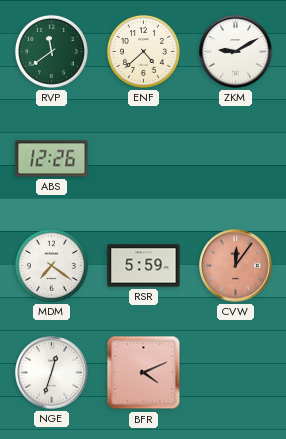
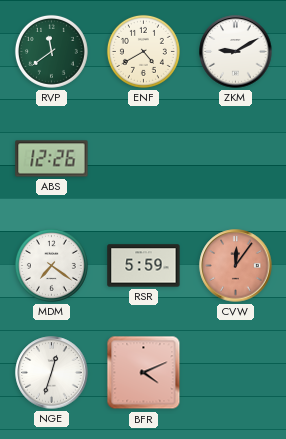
ENF: 4:38 -> 4:40 (143, 51)
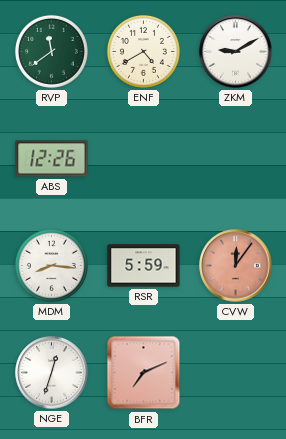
MDM: 7:21 -> 8:16 (51, 265)
BFR: 4:11 -> 7:11 (144, 373)
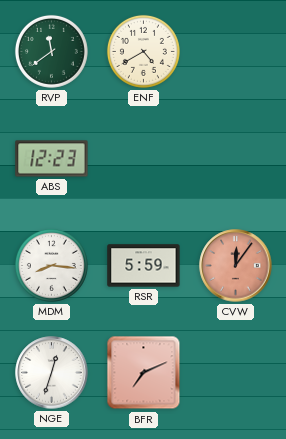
ZKM: 9:10 -> none (236, 52)
ABS: 12:26 -> 12:23 (52, 159)
